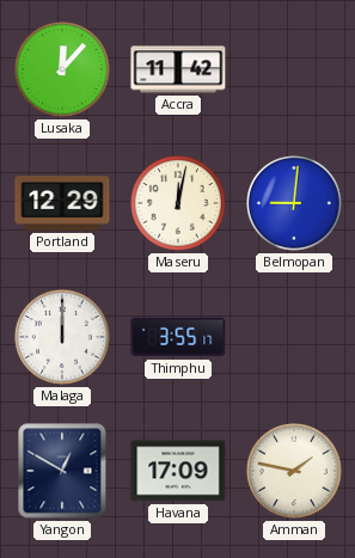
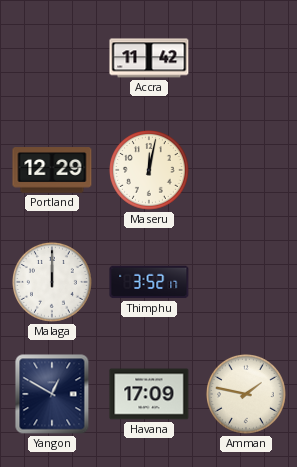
Lusaka: 12:07 -> none (63, 70)
Belmopan: 9:01 -> none (295, 204)
Thimphu: 3:55 -> 3:52 (149, 282)
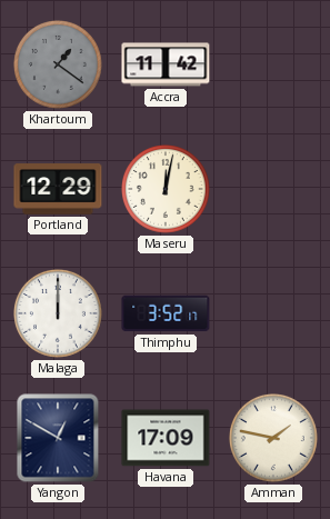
Khartoum: none -> 1:21 (59, 66)
